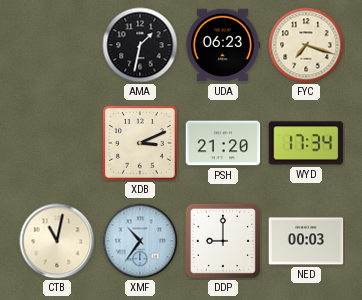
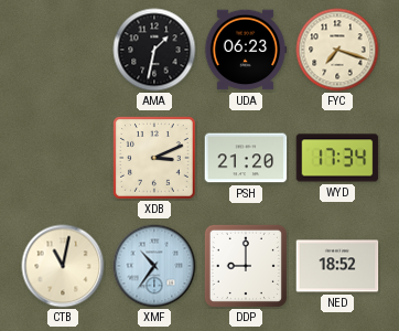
NED: 00:03 -> 18:52 (337, 266)
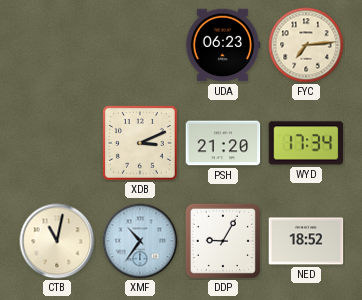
AMA: 1:32 -> none (154, 50)
FYC: 7:18 -> 7:14 (306, 45)
DDP: 9:00 -> 9:05 (223, 241)
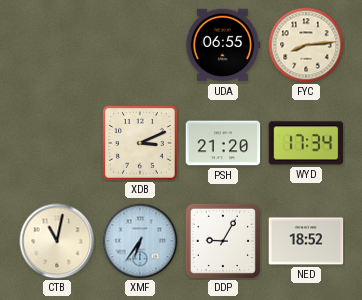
UDA: 06:23 -> 06:55 (223, 45)
FYC: 7:14 -> 8:14 (306, 45)
XMF: 10:36 -> 6:36 (140, 241)
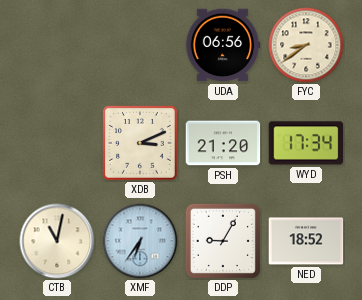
UDA: 06:55 -> 06:56 (223, 45)
FYC: 8:14 -> 8:39 (306, 45)
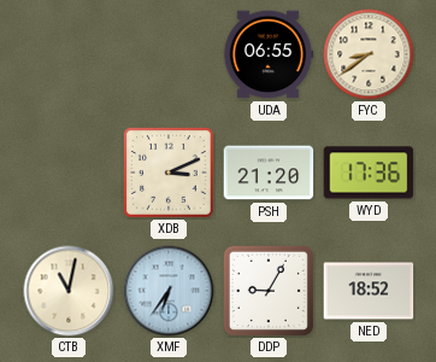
UDA: 06:56 -> 06:55 (269, 54)
WYD: 17:34 -> 17:36 (369, 173)
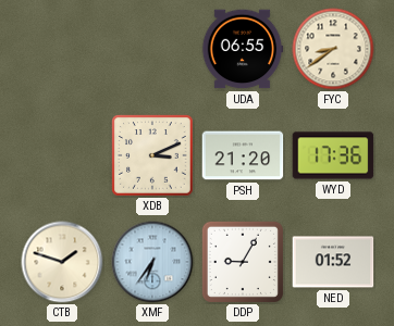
CTB: 11:02 -> 1:48 (62, 262)
NED: 18:52 -> 01:52 (333, 262)
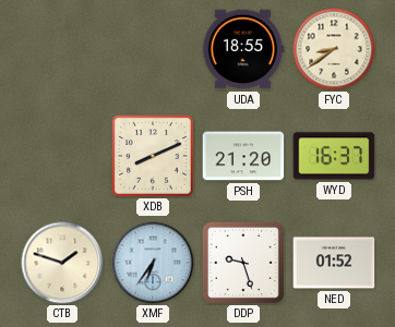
UDA: 06:55 -> 18:55 (243, 49)
XDB: 3:11 -> 8:11 (153, 156)
WYD: 17:36 -> 16:37 (334, 156)
DDP: 9:05 -> 9:27 (243, 263)
